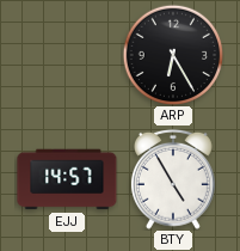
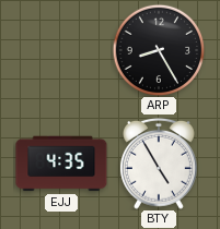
ARP: 6:25 -> 8:25 (159, 50)
EJJ: 14:57 -> 4:35 (61, 164)
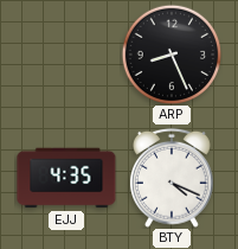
ARP: 8:25 -> 8:26 (172, 55)
BTY: 4:55 -> 4:19 (172, 178)
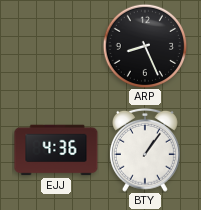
EJJ: 4:35 -> 4:36 (56, 150)
BTY: 4:19 -> 1:06 (145, 150)
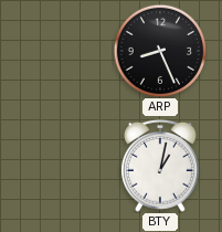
EJJ: 4:36 -> none (56, 150)
BTY: 1:06 -> 1:02 (160, 166)
